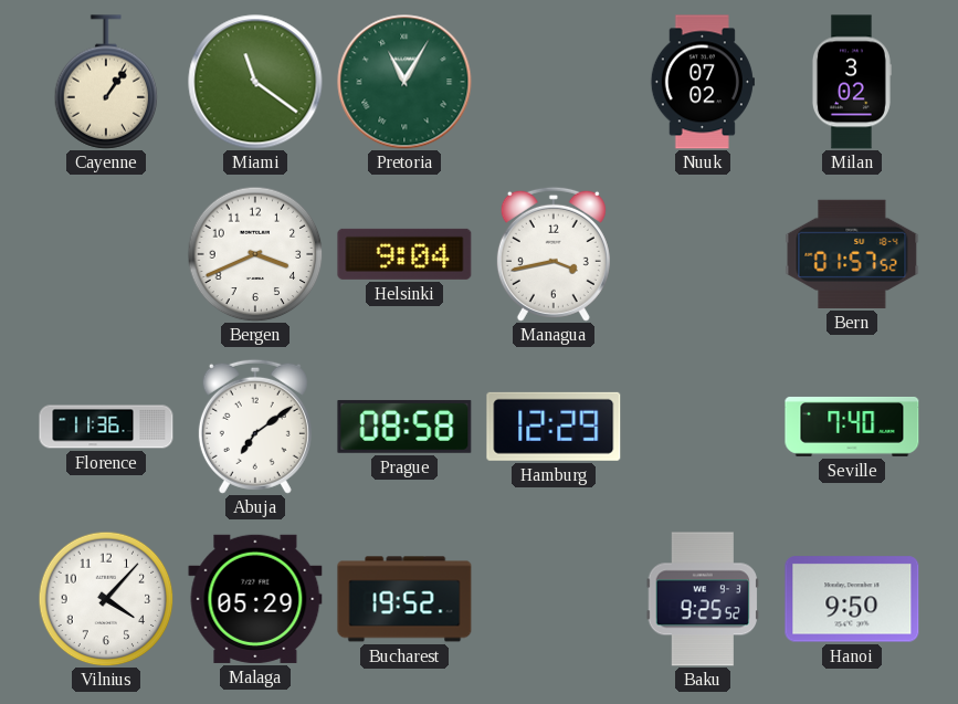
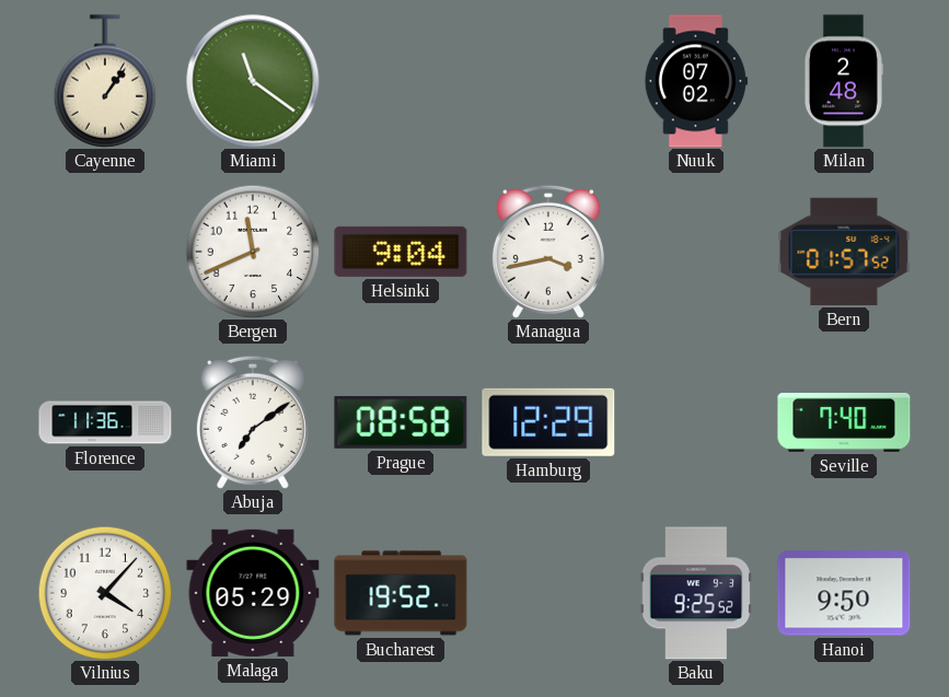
Pretoria: 11:05 -> none (404, 82)
Milan: 3:02 -> 2:48 (843, 81)
Bergen: 3:41 -> 11:41 (253, 252)
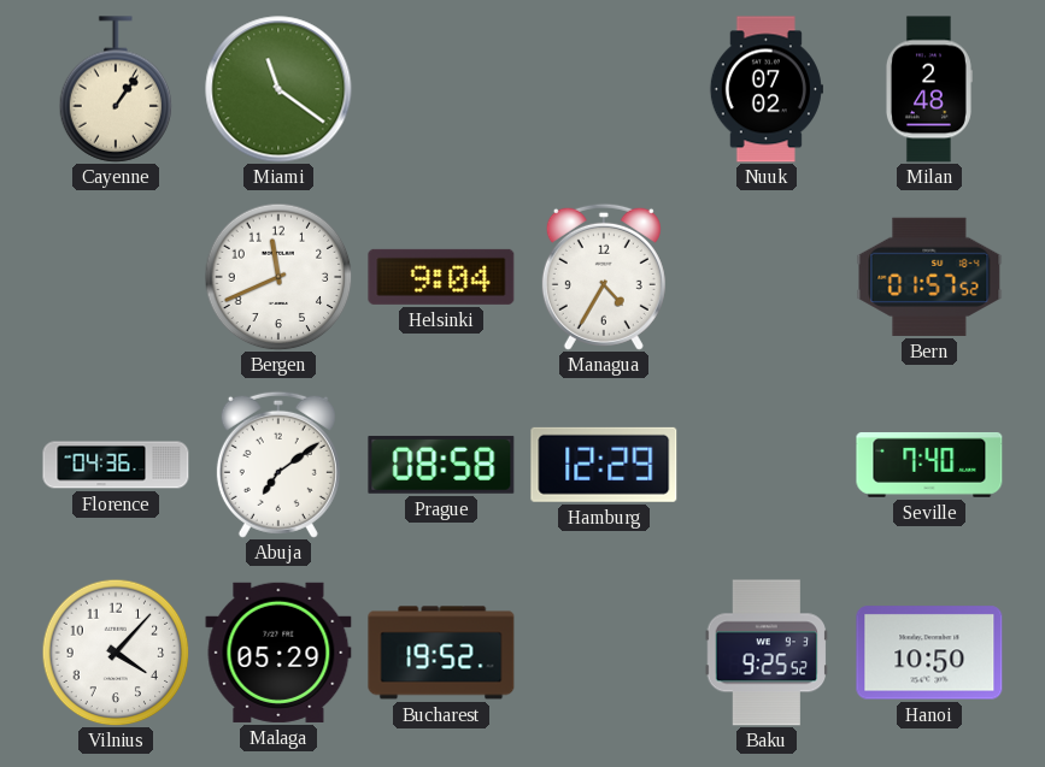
Managua: 3:43 -> 4:35 (604, 277)
Florence: 11:36 -> 04:36 (116, 465)
Hanoi: 9:50 -> 10:50 (929, 653)
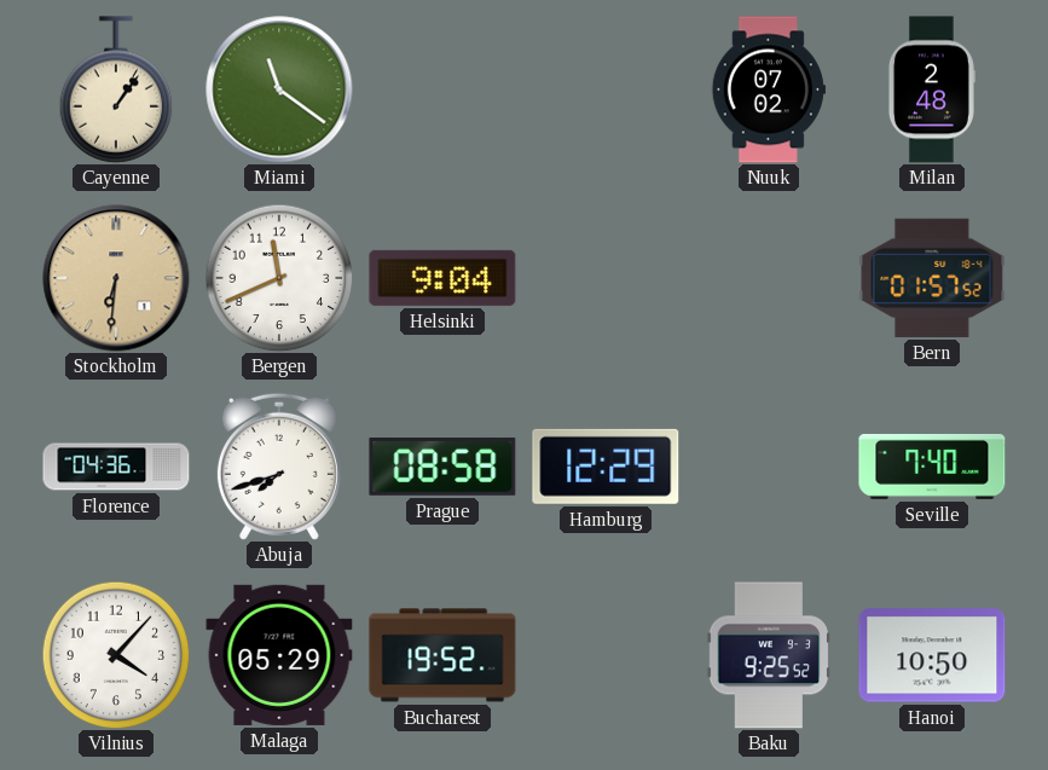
Stockholm: none -> 6:31 (116, 278)
Managua: 4:35 -> none (604, 277)
Abuja: 7:09 -> 7:42 (279, 467)
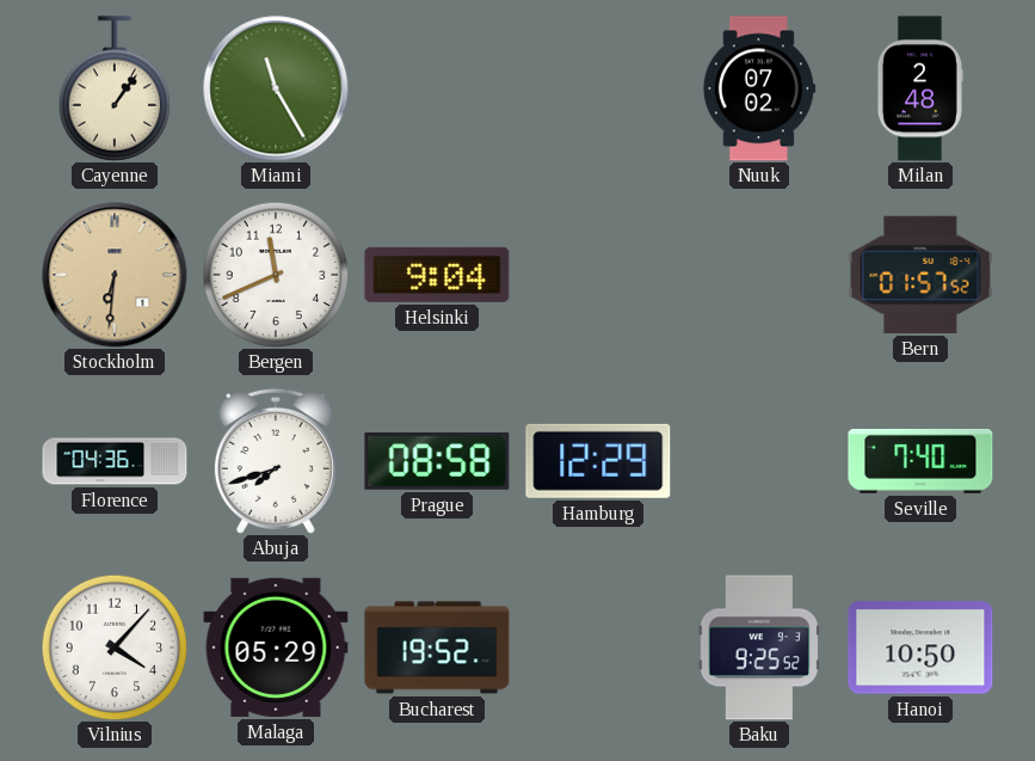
Miami: 11:21 -> 11:25 (276, 88)
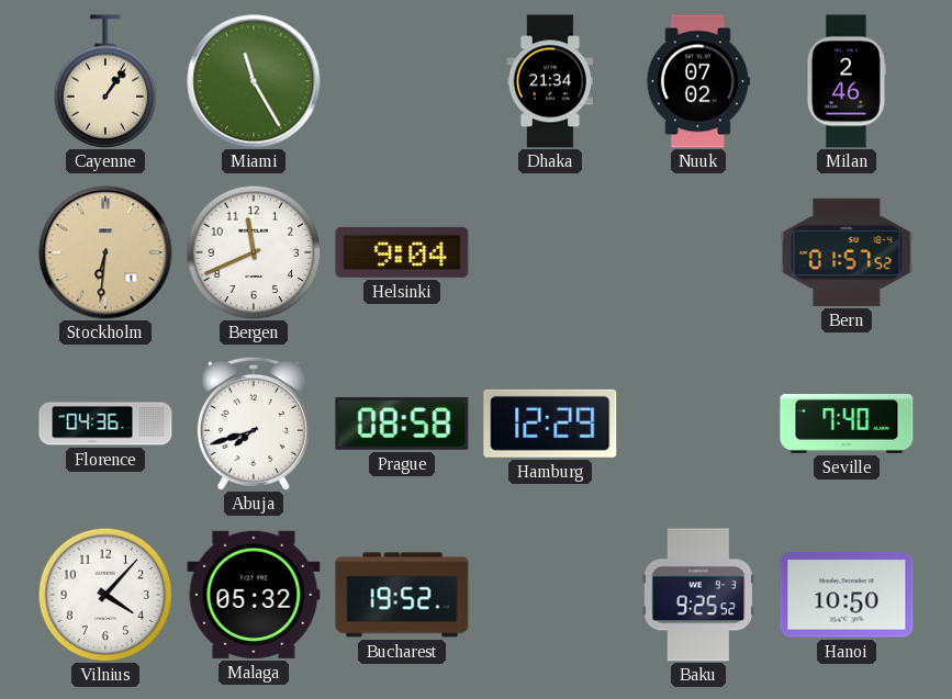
Dhaka: none -> 21:34 (549, 81)
Milan: 2:48 -> 2:46 (845, 81)
Malaga: 05:29 -> 05:32 (254, 595)
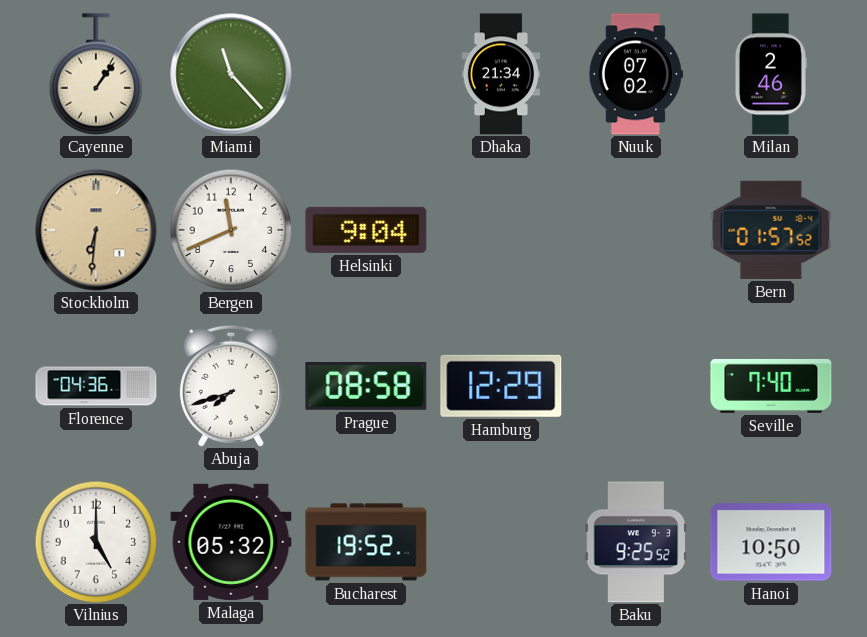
Miami: 11:25 -> 11:23 (231, 74)
Vilnius: 4:07 -> 5:00 (96, 542)
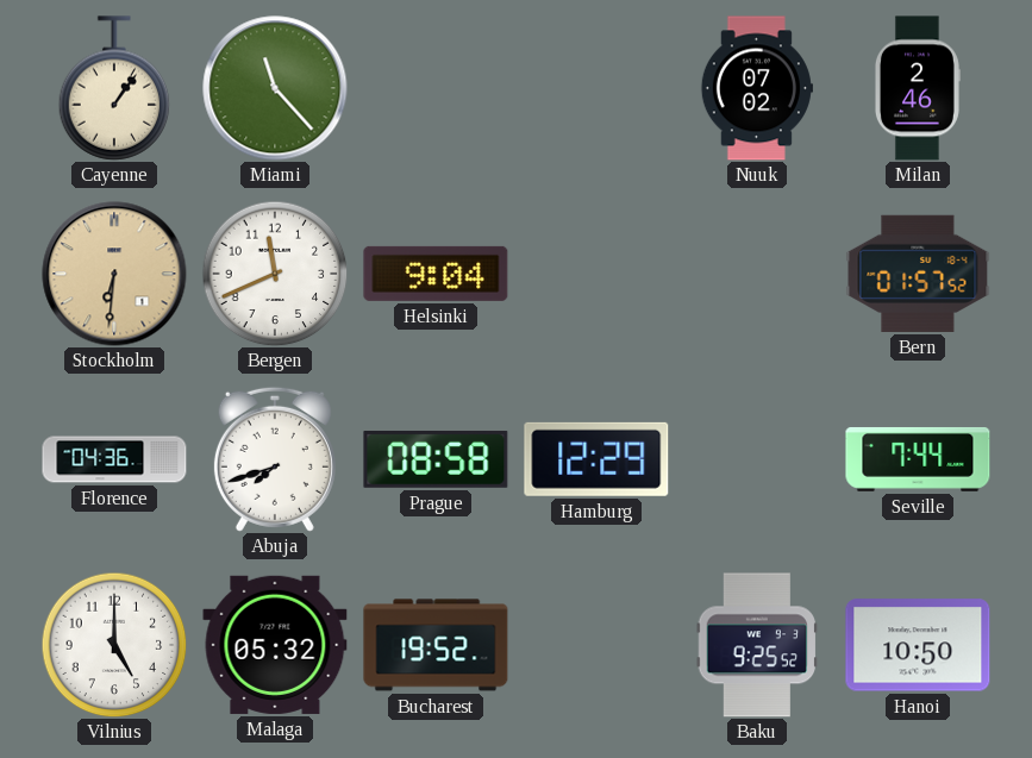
Dhaka: 21:34 -> none (500, 74)
Seville: 7:40 -> 7:44 (918, 459)
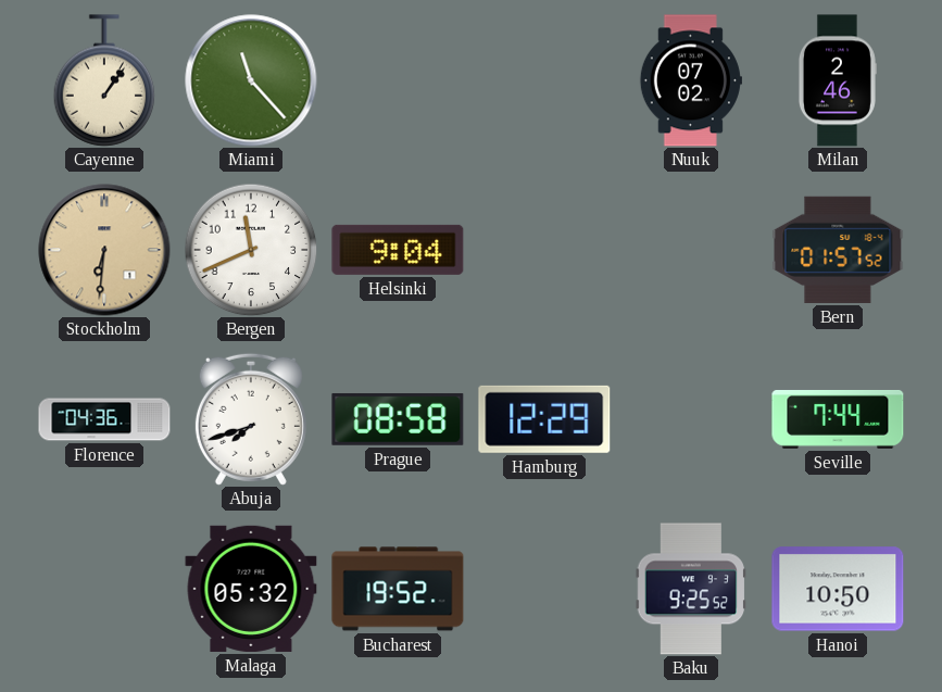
Vilnius: 5:00 -> none (114, 645)
